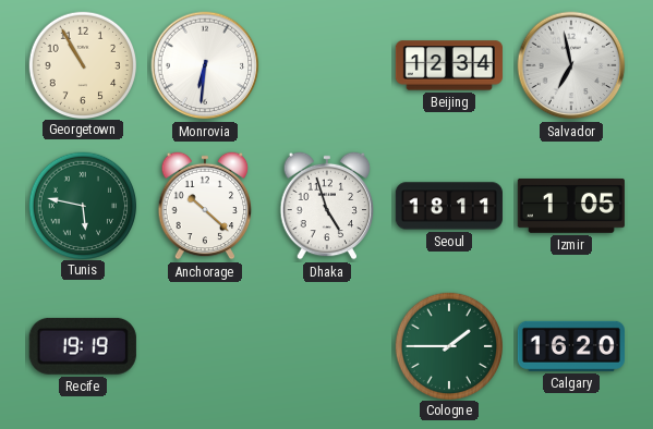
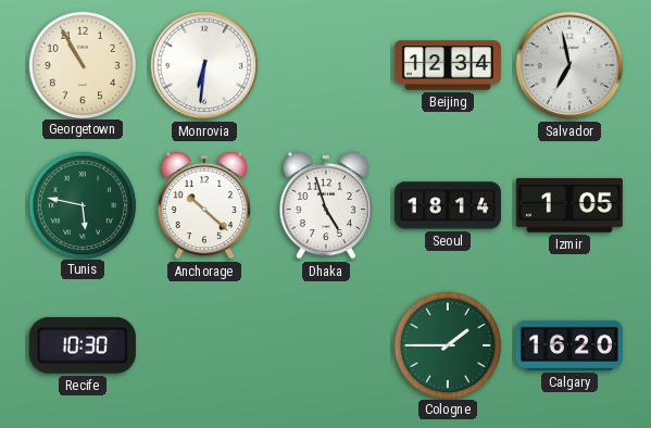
Seoul: 18:11 -> 18:14 (448, 205)
Recife: 19:19 -> 10:30 (83, 345)
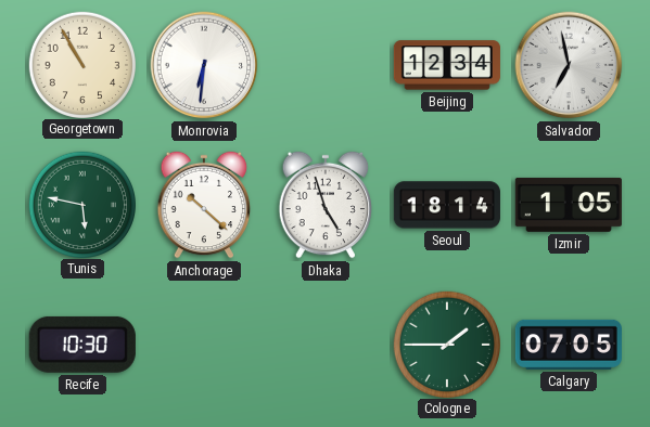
Calgary: 16:20 -> 07:05 (569, 345)
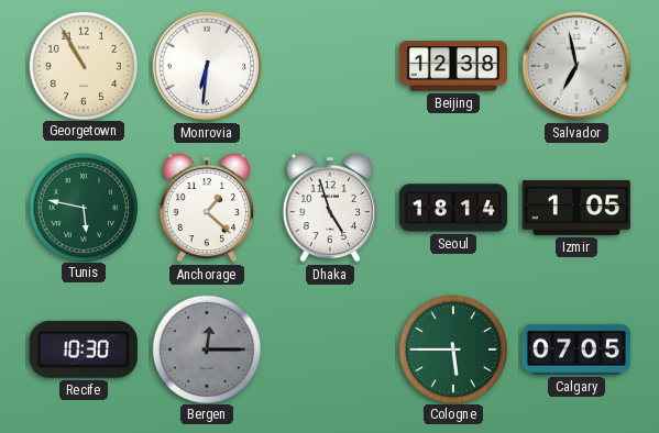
Beijing: 12:34 -> 12:38 (453, 66)
Anchorage: 10:22 -> 1:22 (207, 208)
Bergen: none -> 12:15 (206, 348)
Cologne: 1:45 -> 5:45 (452, 348)
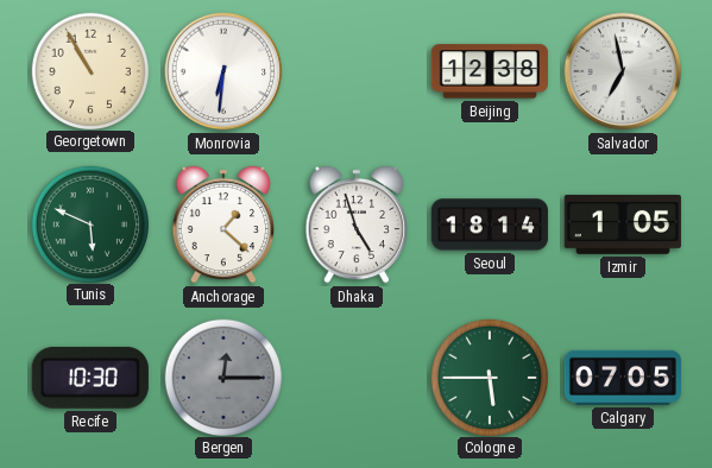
Tunis: 5:47 -> 5:49 (89, 223)
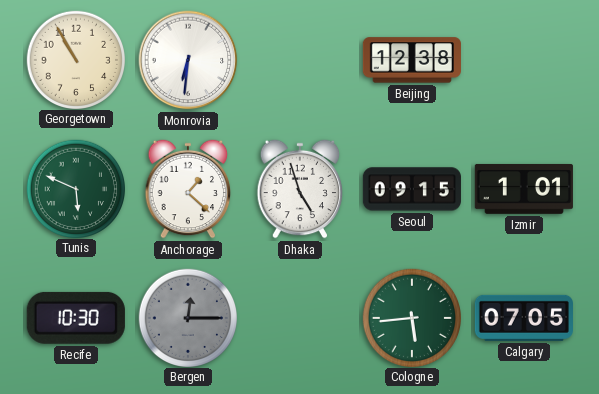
Salvador: 6:58 -> none (623, 71)
Seoul: 18:14 -> 09:15 (412, 189)
Izmir: 1:05 -> 1:01 (524, 189)
Cologne: 5:45 -> 5:44 (411, 317)
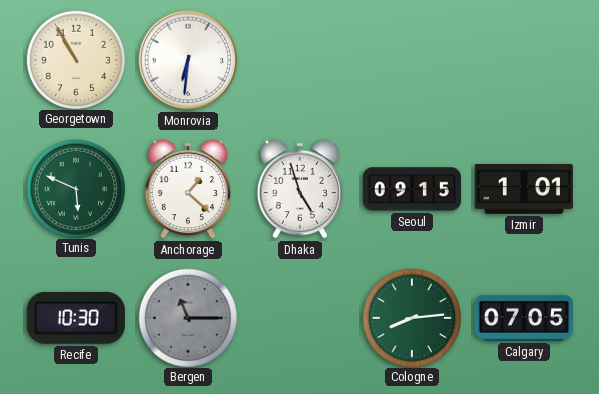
Beijing: 12:38 -> none (412, 60)
Bergen: 12:15 -> 11:15 (187, 317)
Cologne: 5:44 -> 8:14 (411, 317)
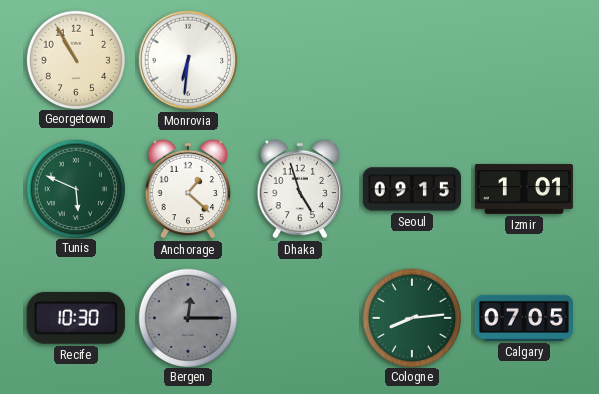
Bergen: 11:15 -> 12:15 (187, 317)
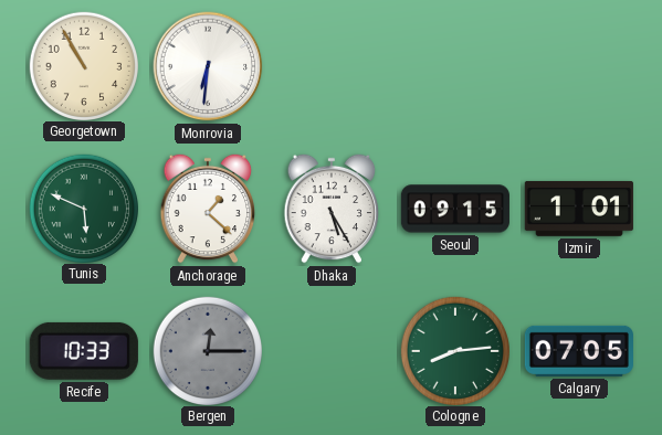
Dhaka: 4:57 -> 5:25 (332, 209)
Recife: 10:30 -> 10:33 (84, 351)
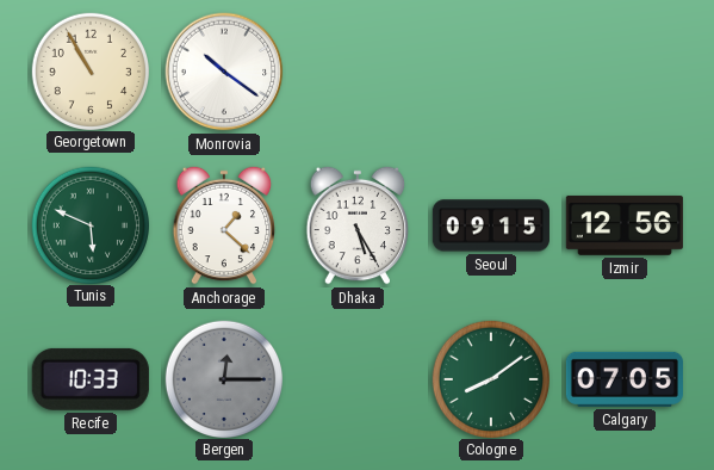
Monrovia: 6:31 -> 10:21 (224, 72)
Izmir: 1:01 -> 12:56 (625, 225)
Cologne: 8:14 -> 8:09 (490, 378)
